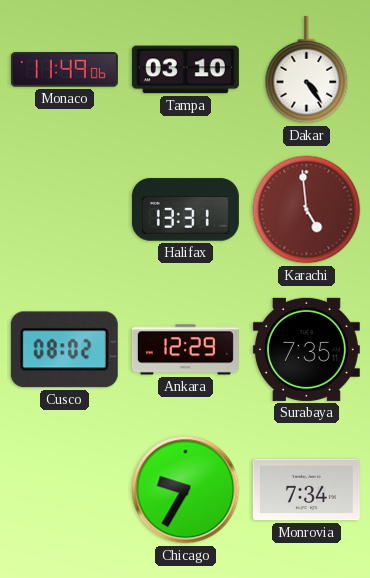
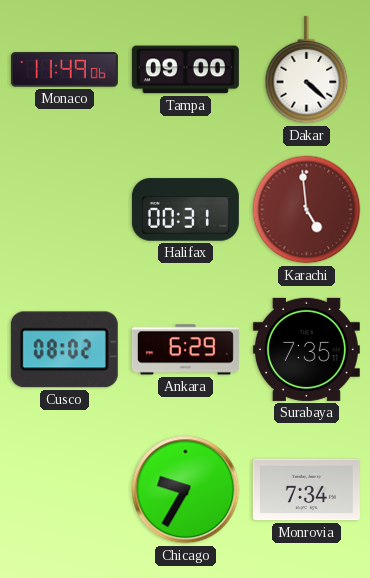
Tampa: 03:10 -> 09:00 (185, 70)
Dakar: 4:24 -> 4:22 (307, 70)
Halifax: 13:31 -> 00:31 (185, 210)
Ankara: 12:29 -> 6:29 (185, 350)
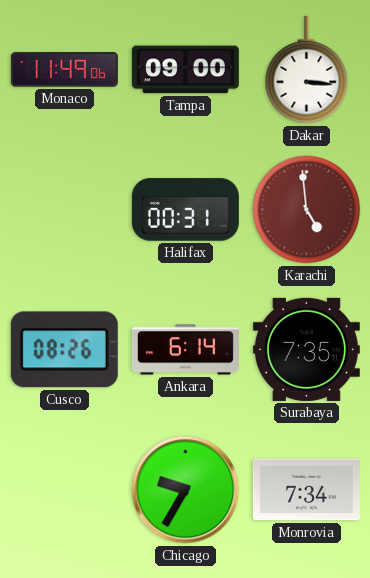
Dakar: 4:22 -> 3:16 (307, 70)
Cusco: 08:02 -> 08:26 (64, 350)
Ankara: 6:29 -> 6:14 (185, 350)
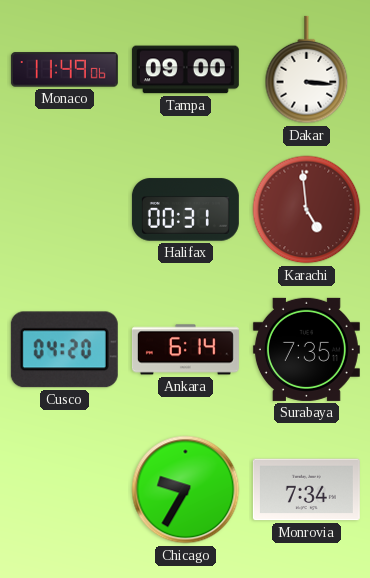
Cusco: 08:26 -> 04:20 (64, 350)
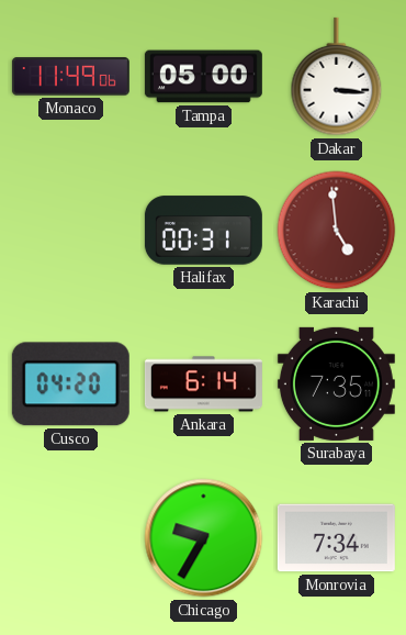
Tampa: 09:00 -> 05:00 (203, 77)
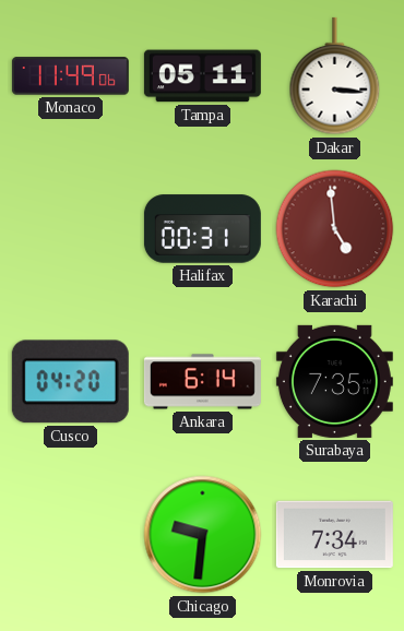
Tampa: 05:00 -> 05:11 (202, 76)
Chicago: 9:35 -> 9:31 (203, 535)
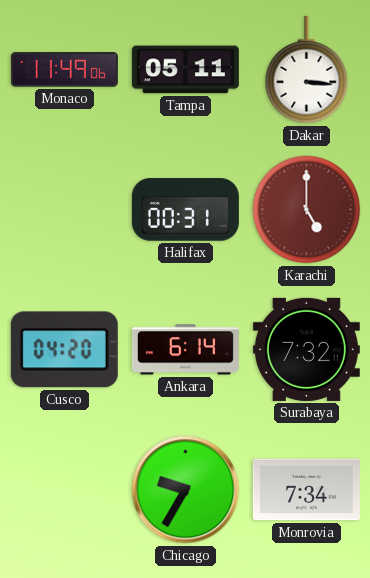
Karachi: 4:59 -> 5:00 (307, 210)
Surabaya: 7:35 -> 7:32 (306, 349)
Chicago: 9:31 -> 9:35 (186, 490)
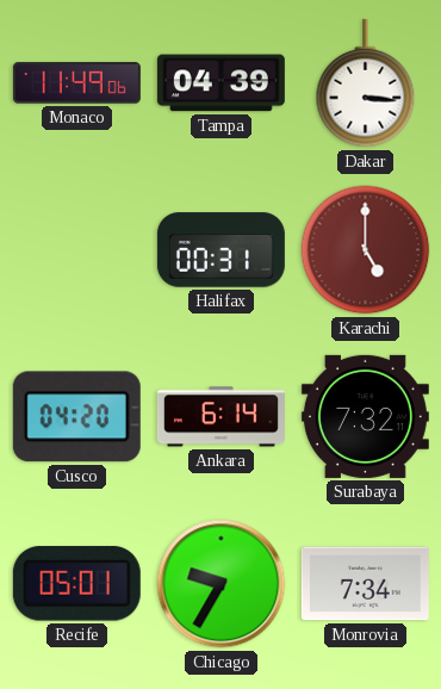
Tampa: 05:11 -> 04:39 (220, 83)
Recife: none -> 05:01 (76, 584)
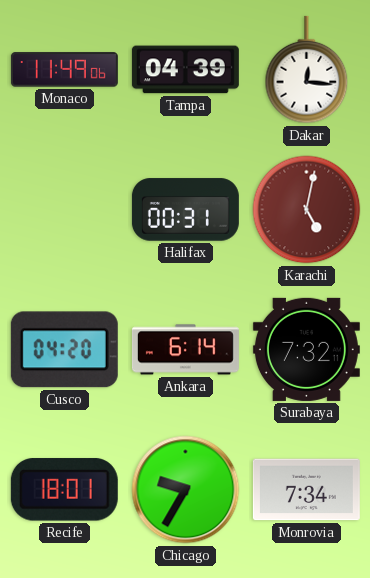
Dakar: 3:16 -> 12:16 (307, 70)
Karachi: 5:00 -> 5:02 (307, 210)
Recife: 05:01 -> 18:01 (64, 490)
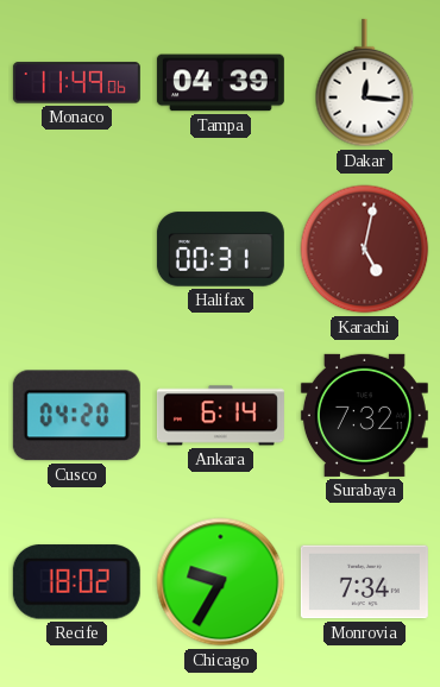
Recife: 18:01 -> 18:02 (76, 582)
